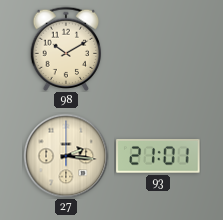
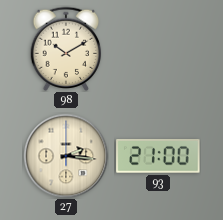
93: 21:01 -> 21:00 (158, 156)
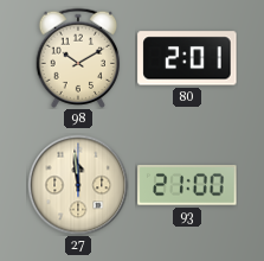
80: none -> 2:01 (187, 58)
27: 2:16 -> 11:59 (78, 185)
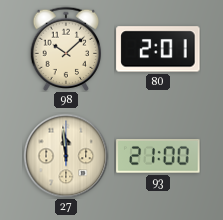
98: 10:10 -> 10:08 (66, 49)
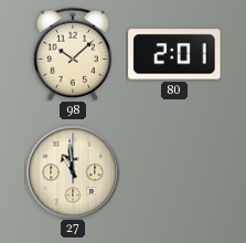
27: 11:59 -> 10:59 (73, 172)
93: 21:00 -> none (158, 156)
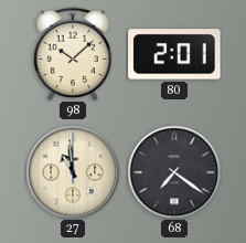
68: none -> 7:21 (174, 172)
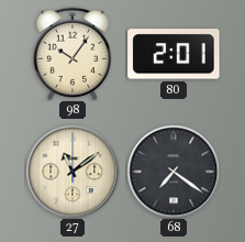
98: 10:08 -> 10:06 (73, 54)
27: 10:59 -> 11:09 (73, 172)
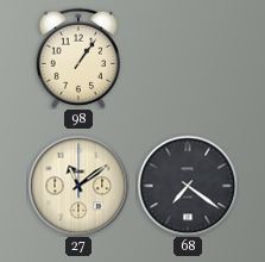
98: 10:06 -> 1:06 (78, 58)
80: 2:01 -> none (174, 54)
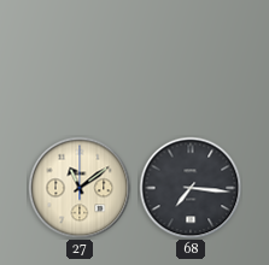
98: 1:06 -> none (78, 58)
68: 7:21 -> 7:16 (191, 188)
